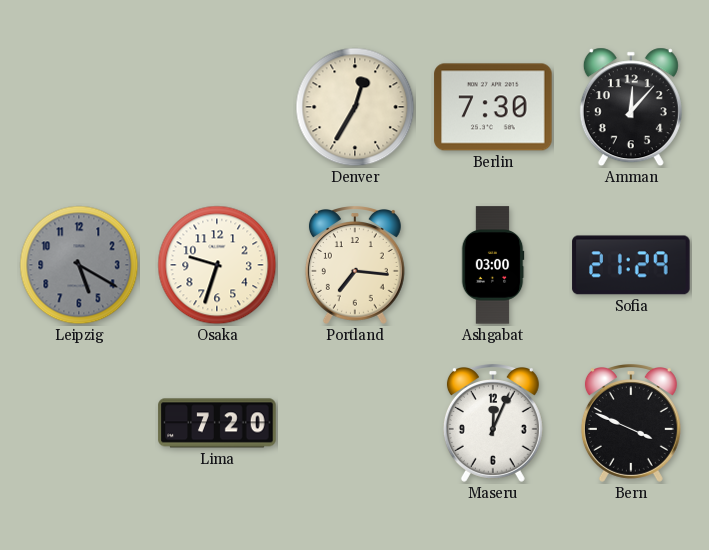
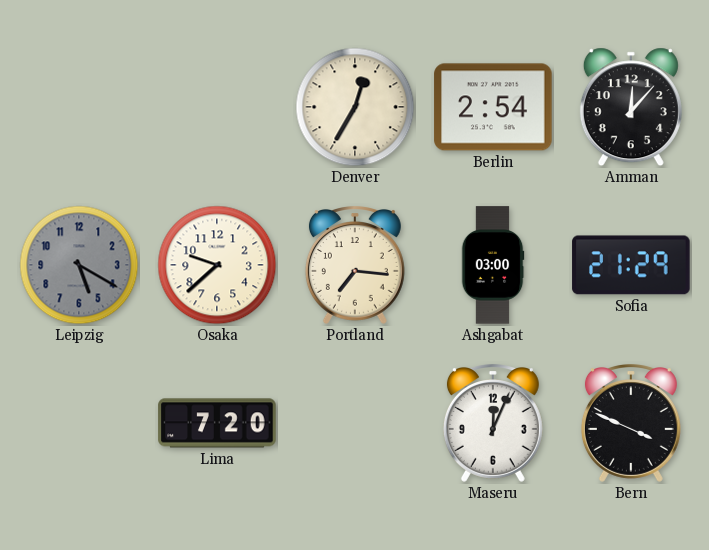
Berlin: 7:30 -> 2:54 (493, 107)
Osaka: 9:33 -> 9:38 (217, 265)
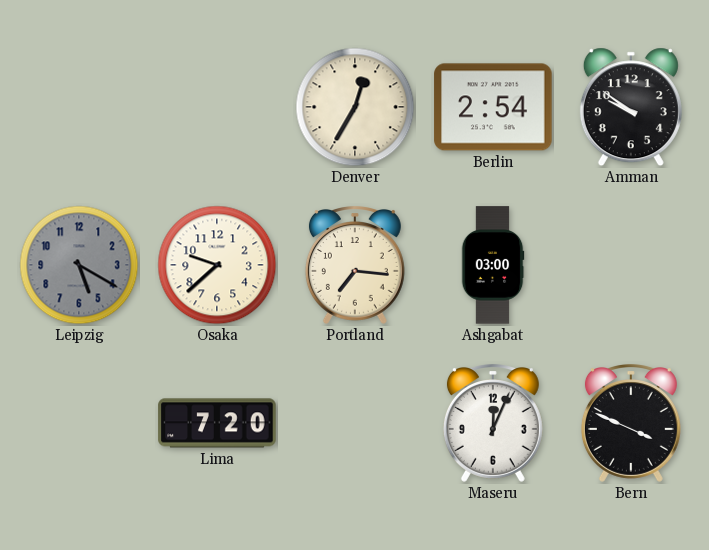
Amman: 12:07 -> 9:51 (631, 107)
Sofia: 21:29 -> none (631, 265)
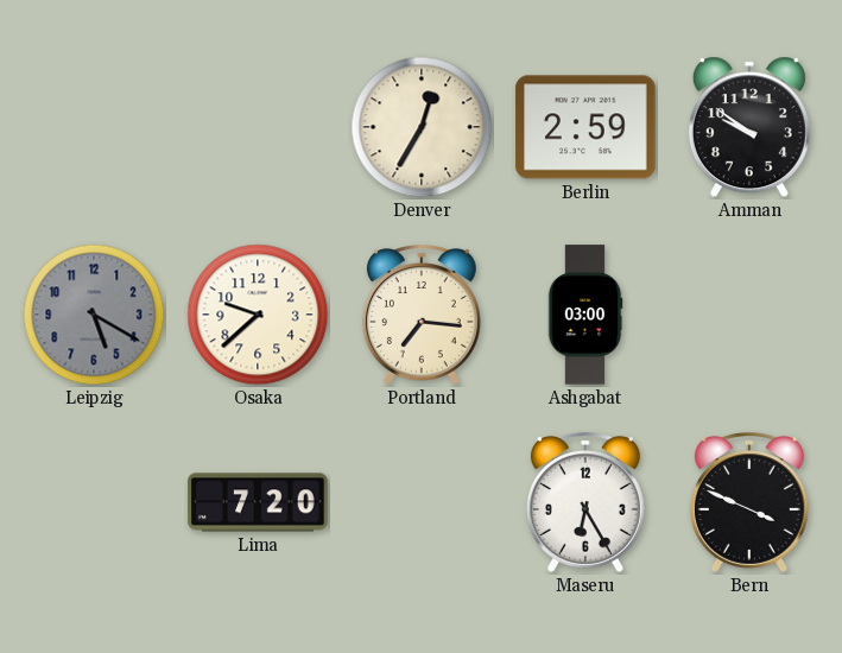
Berlin: 2:54 -> 2:59 (585, 127)
Maseru: 12:04 -> 6:25 (585, 502)
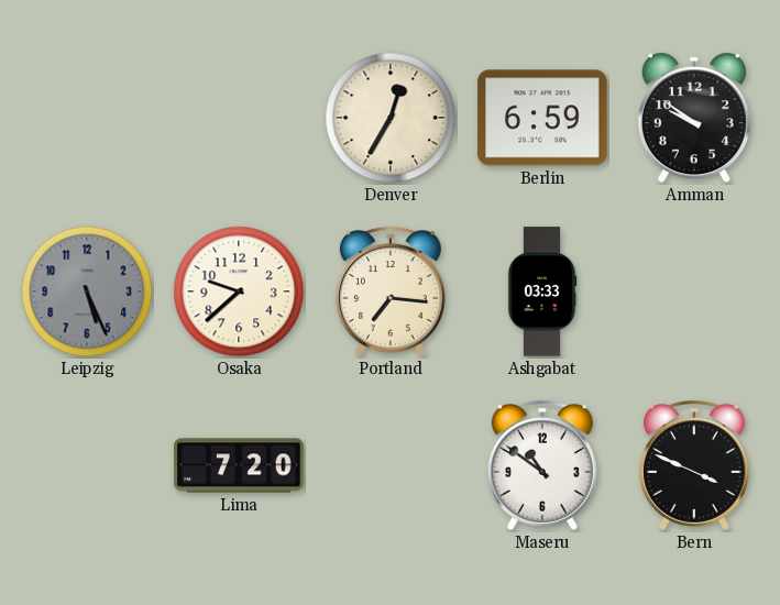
Berlin: 2:59 -> 6:59 (542, 118)
Leipzig: 5:20 -> 5:26 (87, 291)
Ashgabat: 03:00 -> 03:33 (542, 291)
Maseru: 6:25 -> 10:51 (542, 465)
